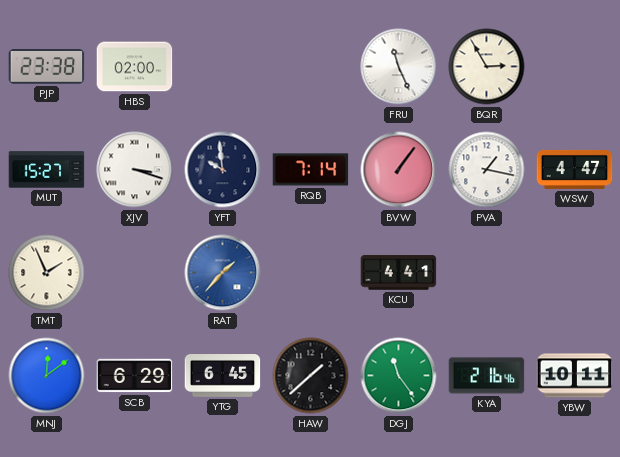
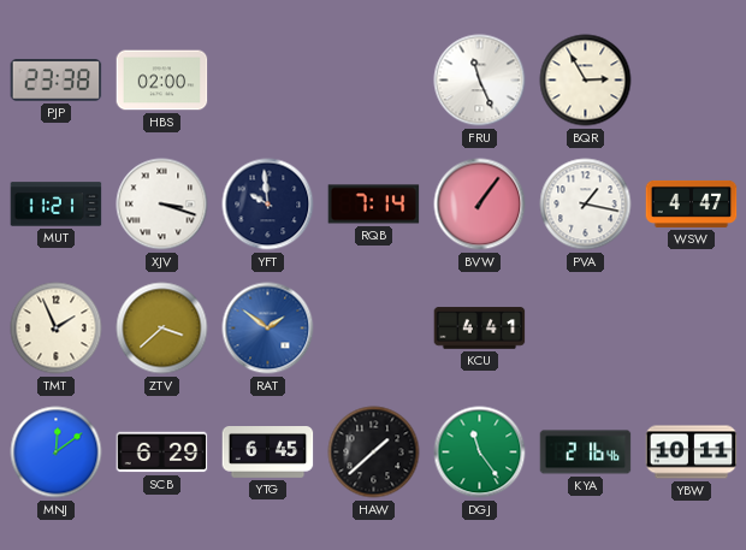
MUT: 15:27 -> 11:21 (57, 205)
ZTV: none -> 3:38 (162, 329)
RAT: 1:37 -> 1:51 (268, 329)
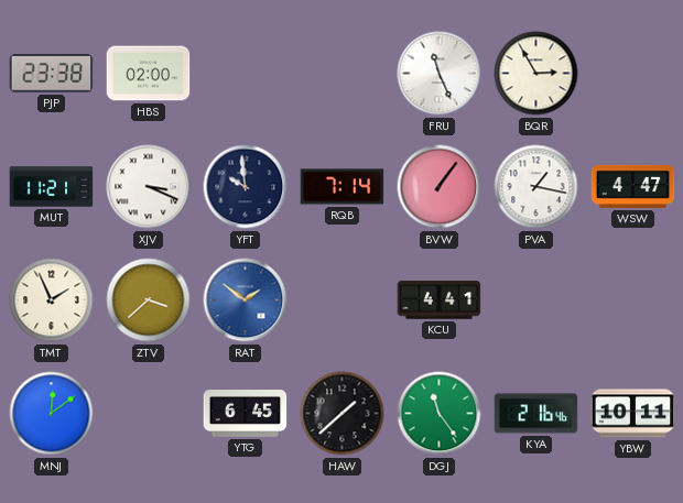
XJV: 3:18 -> 3:19 (149, 187)
SCB: 6:29 -> none (162, 453)
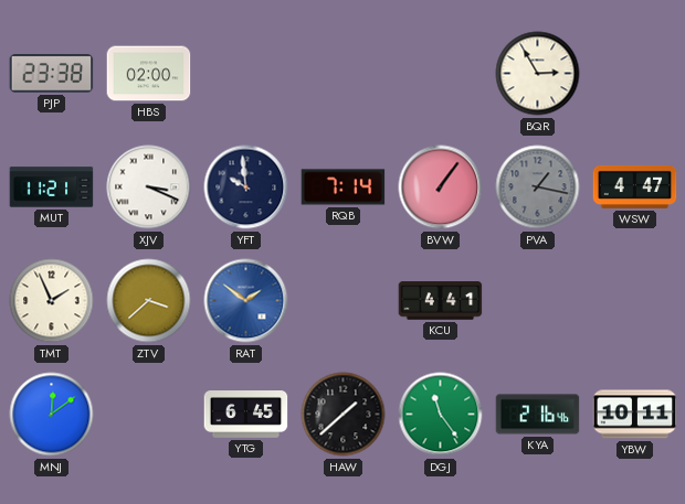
FRU: 11:26 -> none (440, 74)
PVA dial: white -> grey (538, 187)
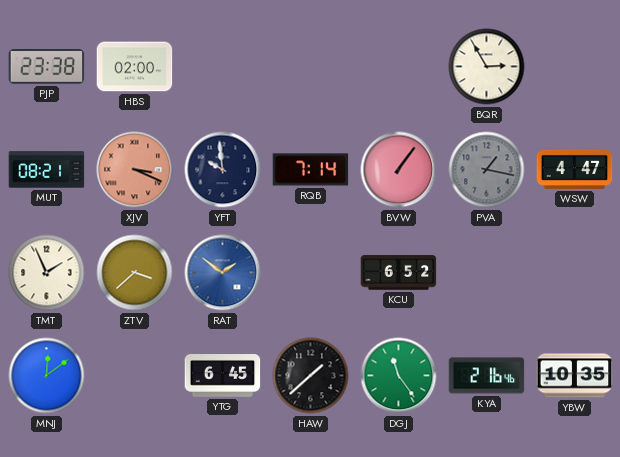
MUT: 11:21 -> 08:21 (47, 170)
XJV dial: white -> salmon (135, 170)
KCU: 4:41 -> 6:52 (399, 273)
YBW: 10:11 -> 10:35 (575, 376)
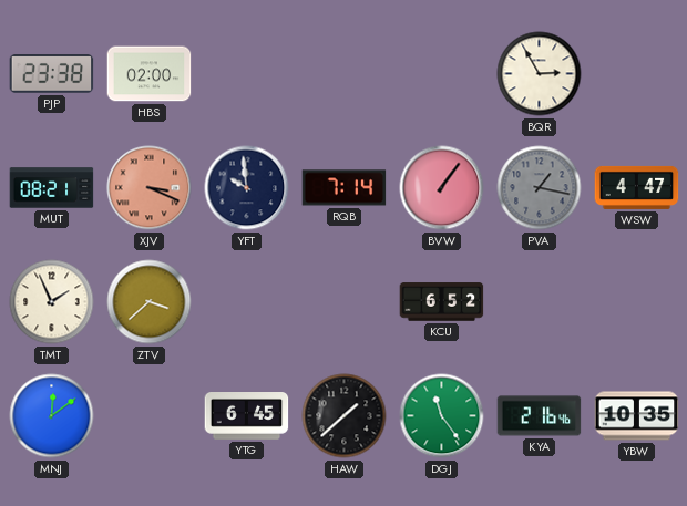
RAT: 1:51 -> none (223, 273)
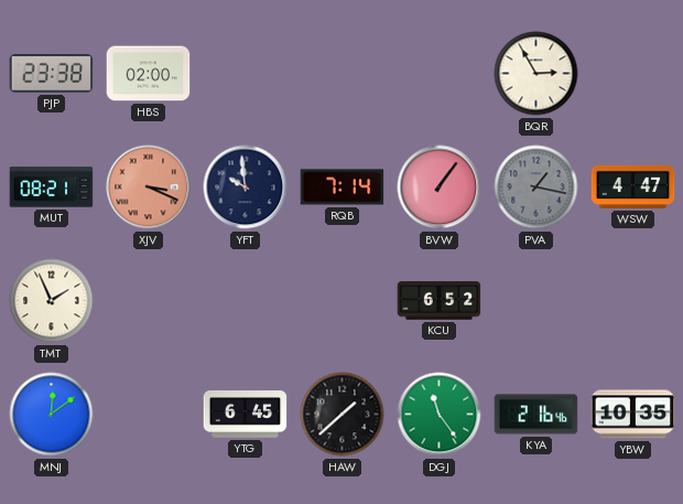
ZTV: 3:38 -> none (150, 302)
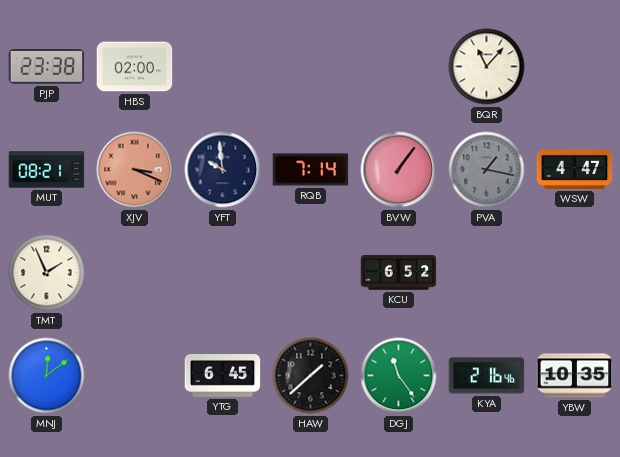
BQR: 2:55 -> 11:07 (487, 67)
